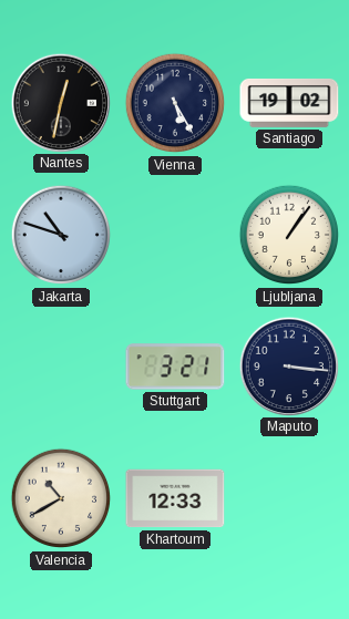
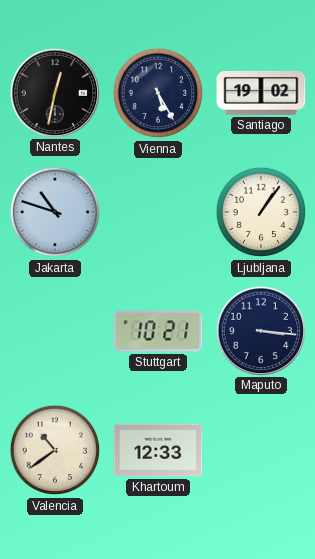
Stuttgart: 3:21 -> 10:21 (158, 331)
Valencia: 10:40 -> 10:39 (55, 450)
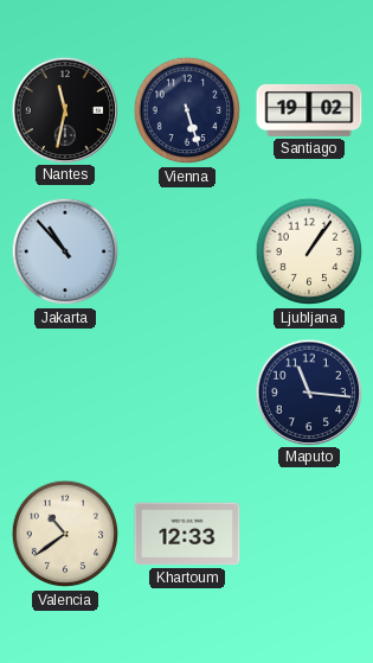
Nantes: 12:32 -> 11:32 (64, 109)
Vienna: 5:25 -> 5:27 (187, 110)
Jakarta: 10:48 -> 10:53 (65, 251)
Stuttgart: 10:21 -> none (158, 331)
Maputo: 3:16 -> 11:16 (308, 391)
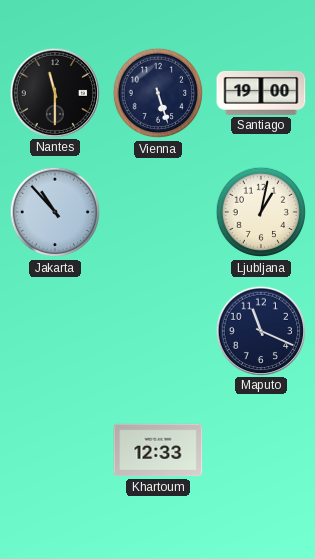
Nantes: 11:32 -> 11:30 (54, 92)
Santiago: 19:02 -> 19:00 (261, 93)
Ljubljana: 1:06 -> 1:02 (261, 212)
Maputo: 11:16 -> 11:19 (260, 330)
Valencia: 10:39 -> none (65, 534)
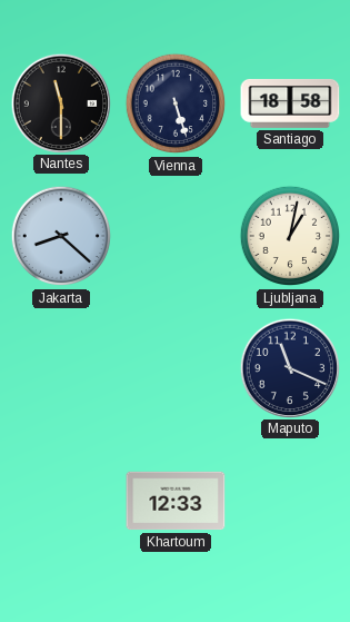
Santiago: 19:00 -> 18:58 (290, 103)
Jakarta: 10:53 -> 8:22 (61, 236)
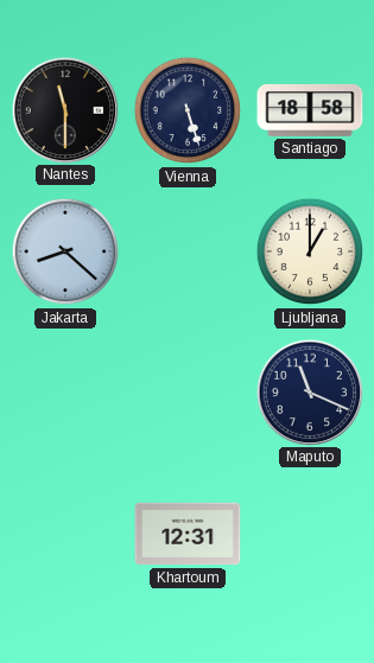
Ljubljana: 1:02 -> 1:00 (310, 251)
Khartoum: 12:33 -> 12:31 (188, 534)
